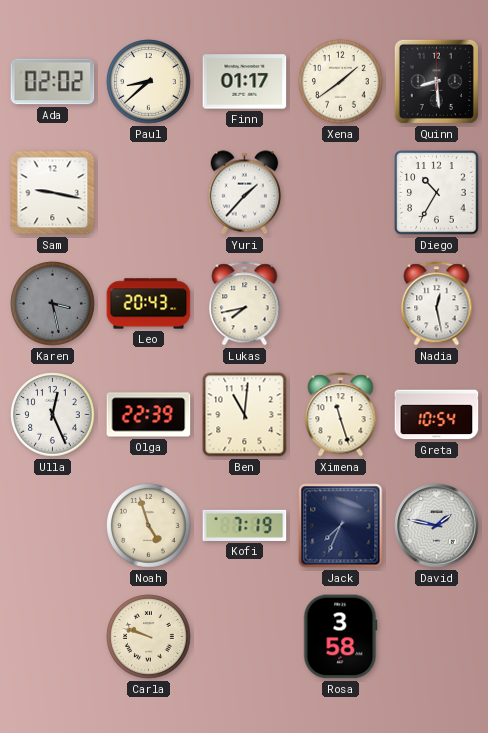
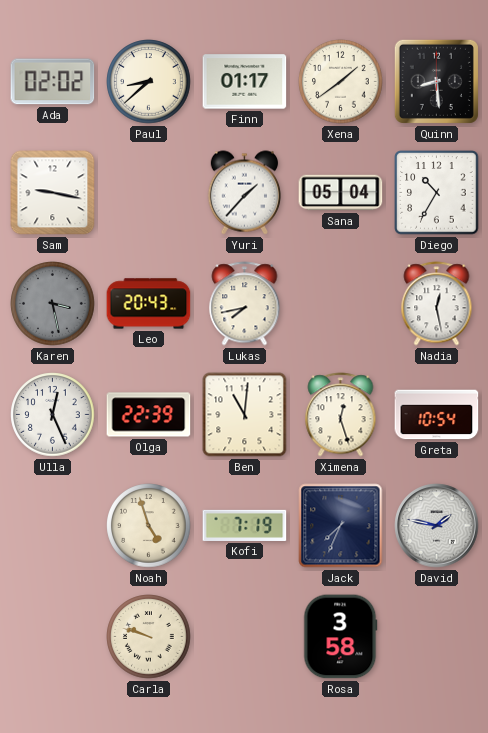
Sana: none -> 05:04 (341, 193)
Ximena: 11:27 -> 12:27 (341, 415)
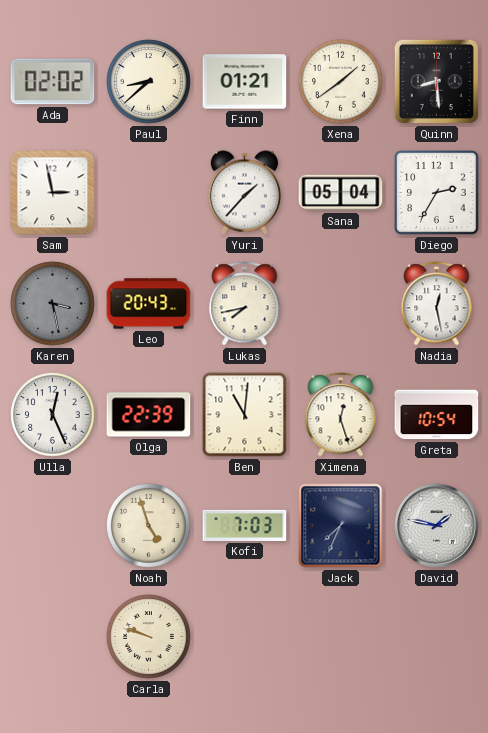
Finn: 01:17 -> 01:21 (245, 82)
Sam: 9:17 -> 2:58 (53, 193)
Diego: 10:35 -> 2:35 (437, 193)
Kofi: 7:19 -> 7:03 (245, 525)
Rosa: 3:58 -> none (341, 637)
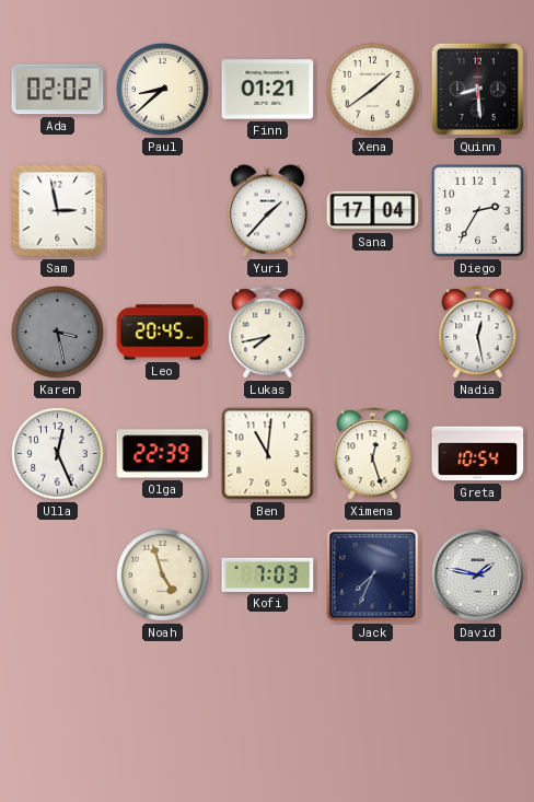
Sana: 05:04 -> 17:04 (373, 211)
Leo: 20:43 -> 20:45 (163, 333)
Carla: 9:48 -> none (149, 637)
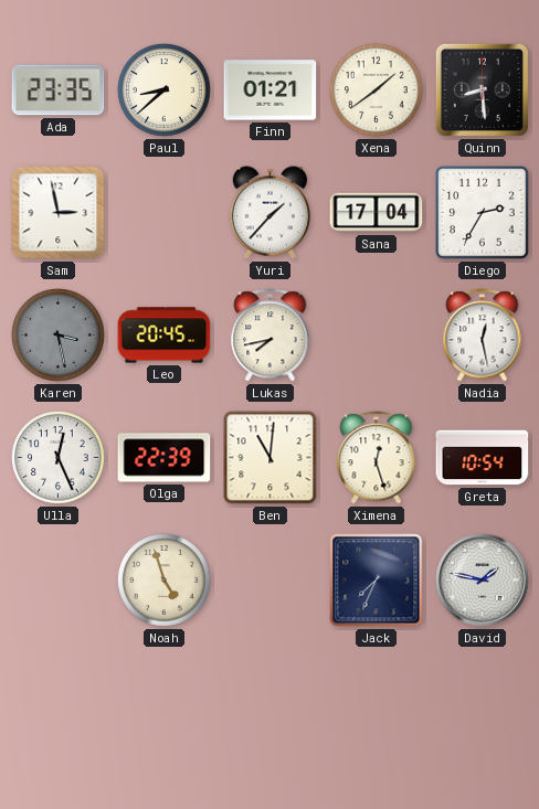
Ada: 02:02 -> 23:35 (59, 91)
Kofi: 7:03 -> none (268, 574)
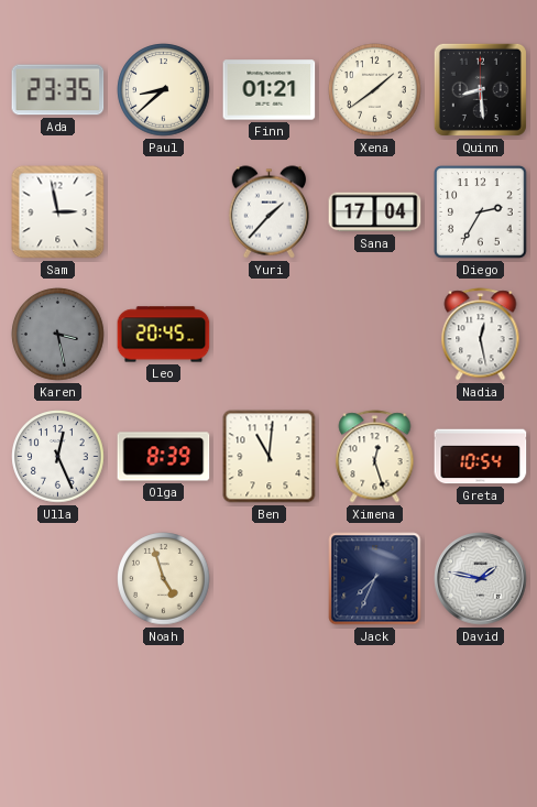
Lukas: 7:43 -> none (271, 336)
Olga: 22:39 -> 8:39 (164, 457)
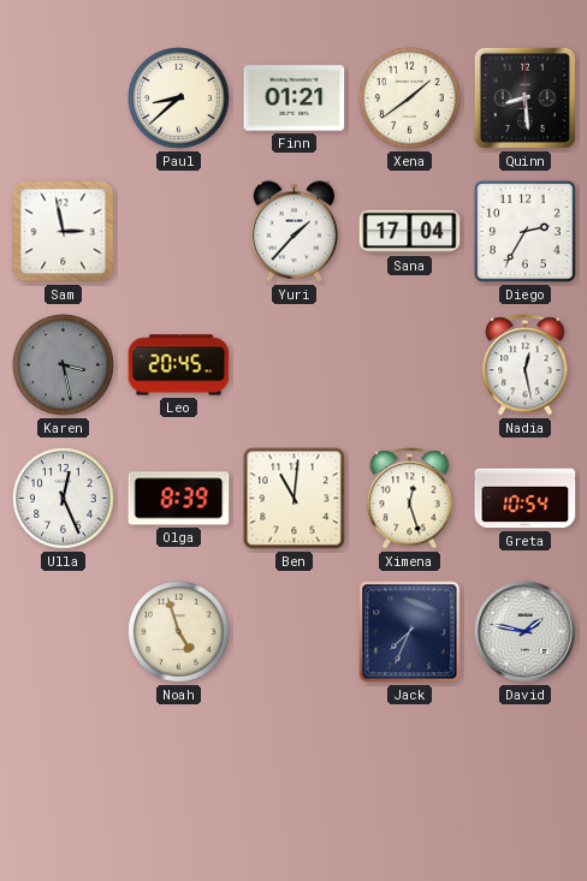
Ada: 23:35 -> none (58, 90)
